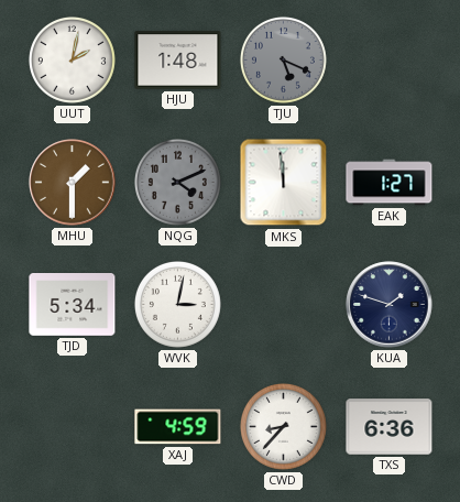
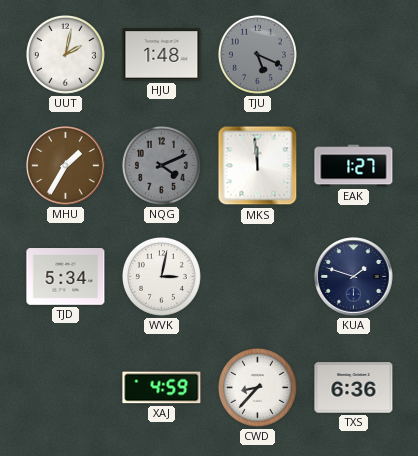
MHU: 1:30 -> 1:35 (66, 166)
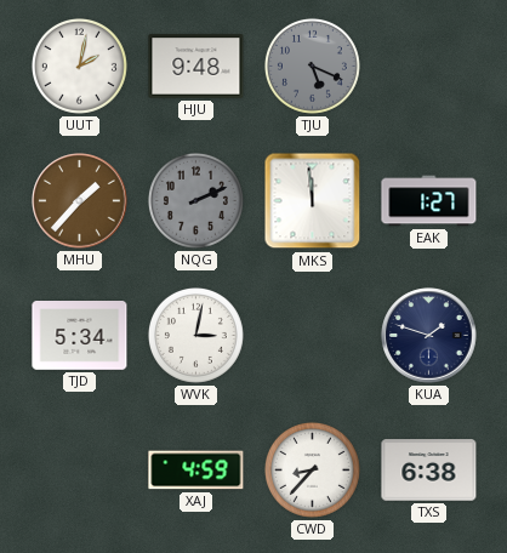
HJU: 1:48 -> 9:48 (196, 67)
MHU: 1:35 -> 1:37 (80, 201)
NQG: 4:11 -> 2:11 (195, 200)
TXS: 6:36 -> 6:38 (429, 471)
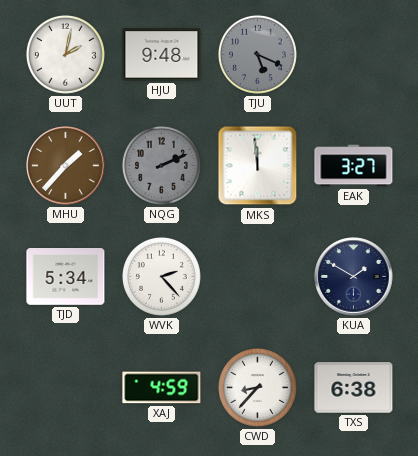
EAK: 1:27 -> 3:27 (354, 166)
WVK: 3:02 -> 2:23 (161, 276)
KUA: 1:48 -> 1:50 (354, 277)
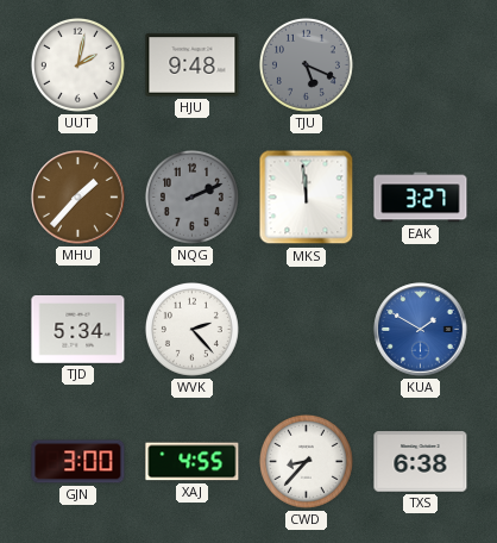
KUA dial: navy -> blue (421, 330)
GJN: none -> 3:00 (78, 462)
XAJ: 4:59 -> 4:55 (193, 462)
